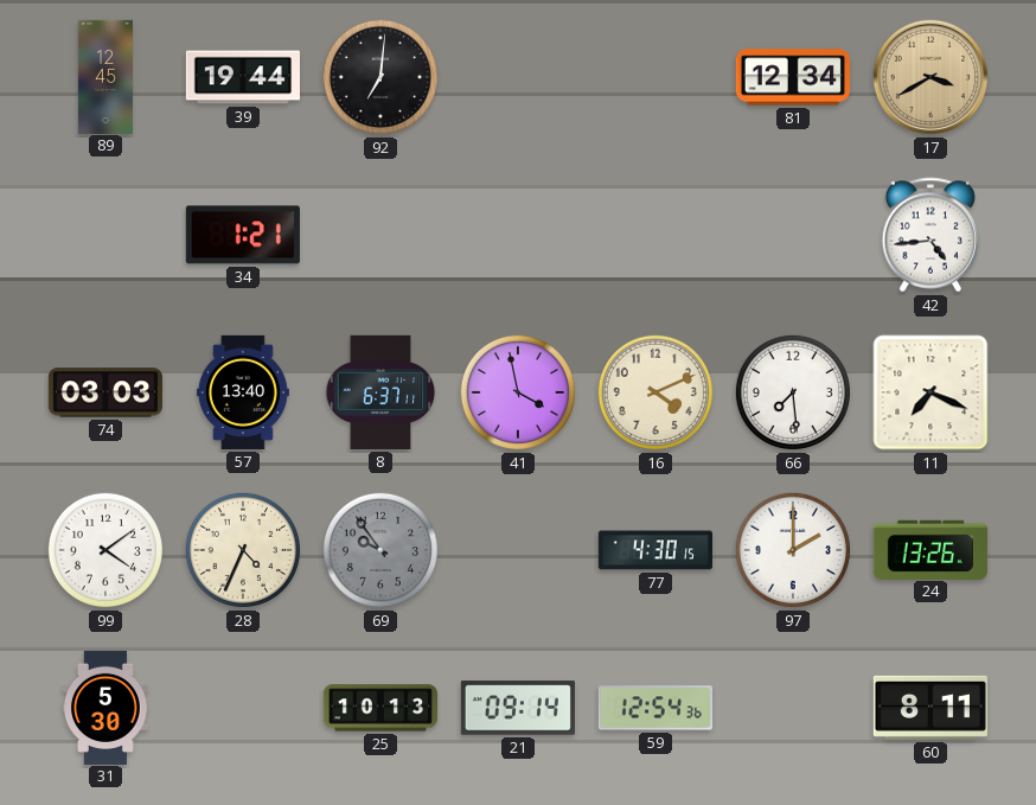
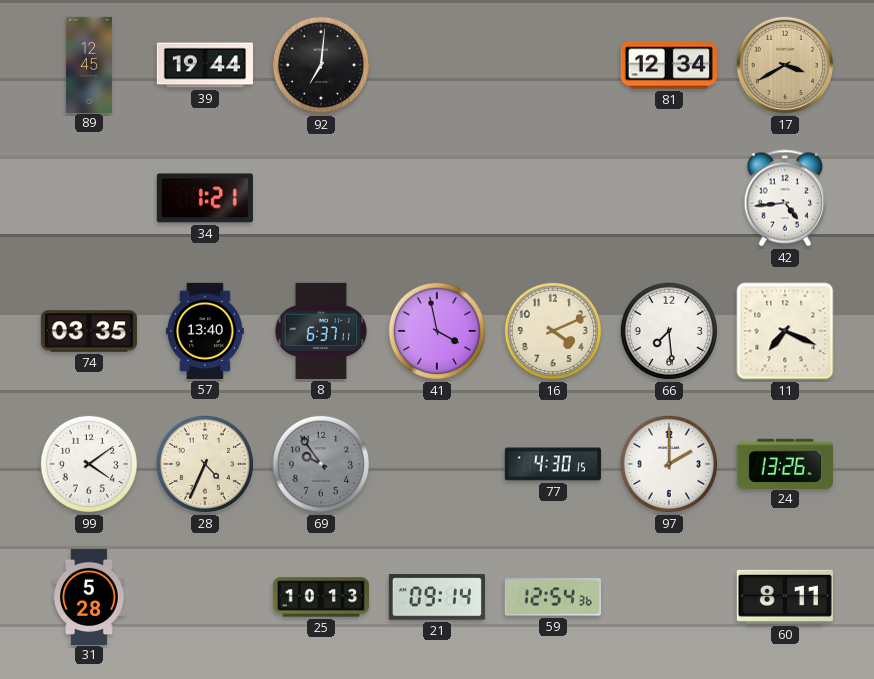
74: 03:03 -> 03:35 (88, 331)
31: 5:30 -> 5:28 (89, 596)
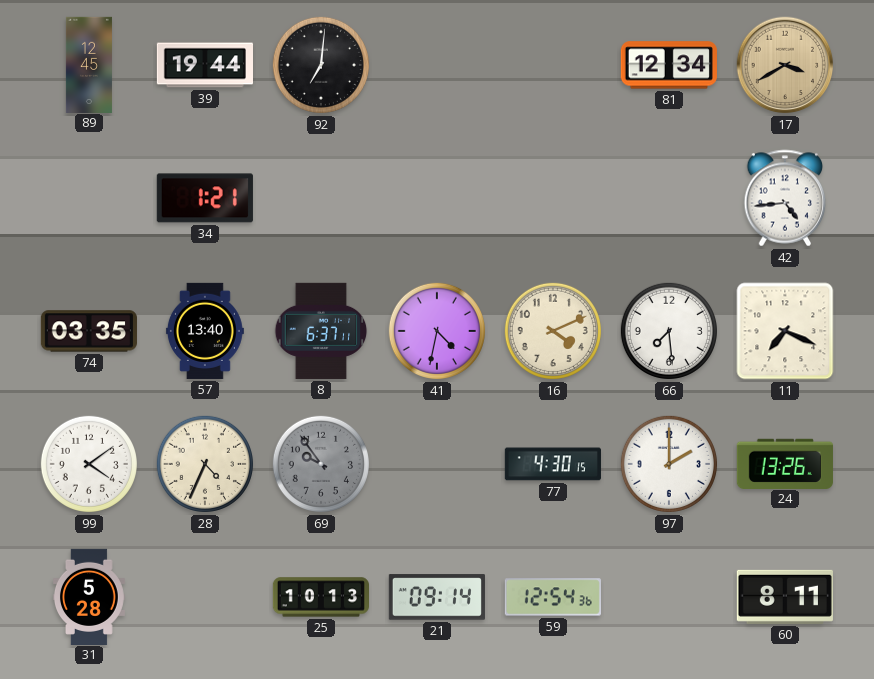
41: 3:58 -> 4:32 (437, 331)
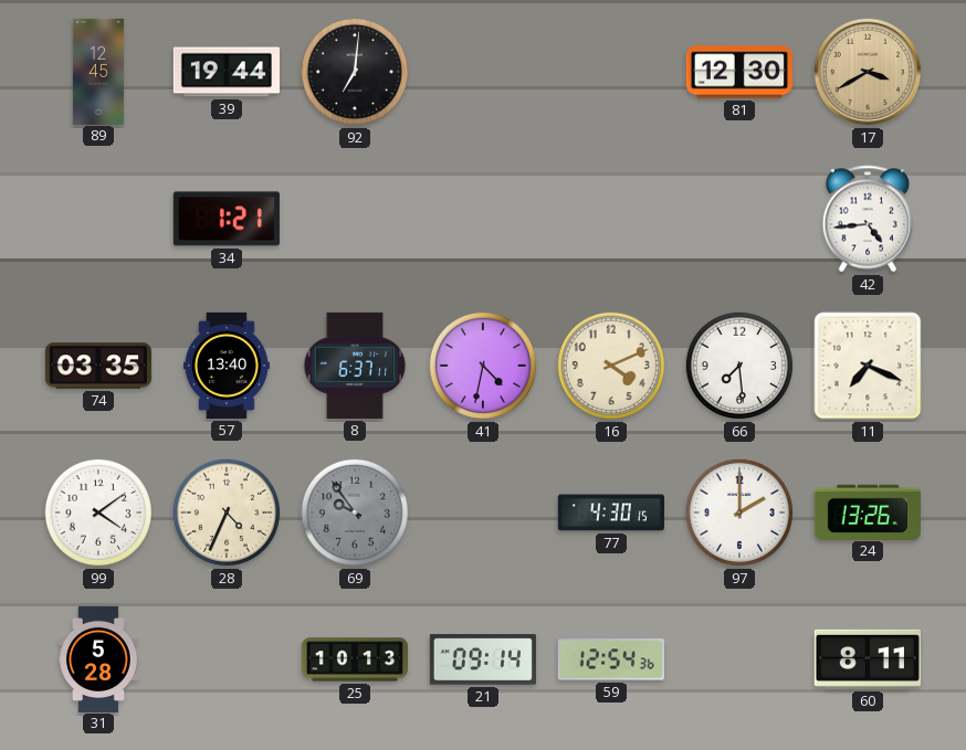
81: 12:34 -> 12:30 (739, 72)
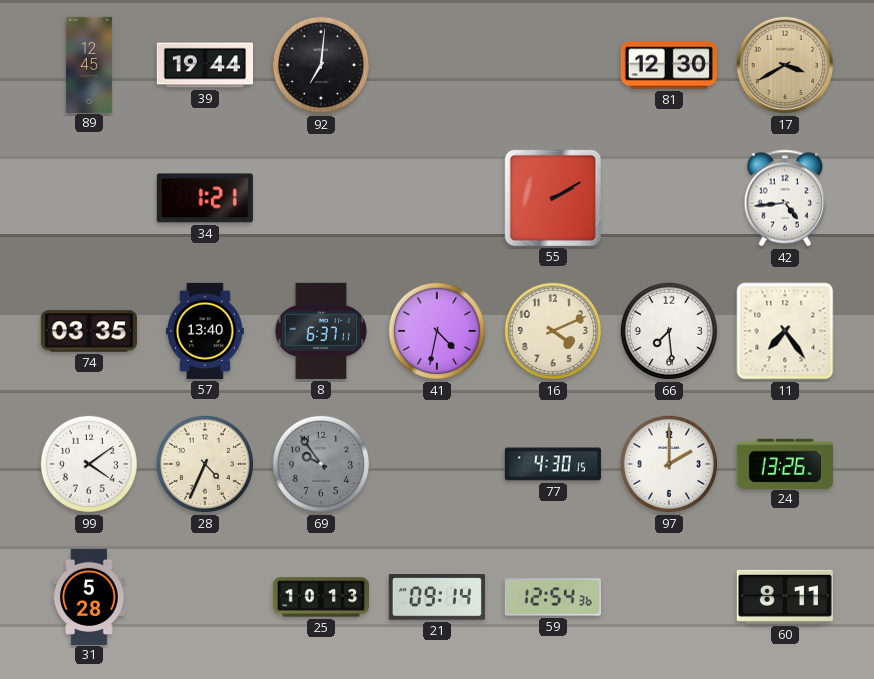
55: none -> 2:10 (553, 198)
11: 7:19 -> 7:24 (785, 331)
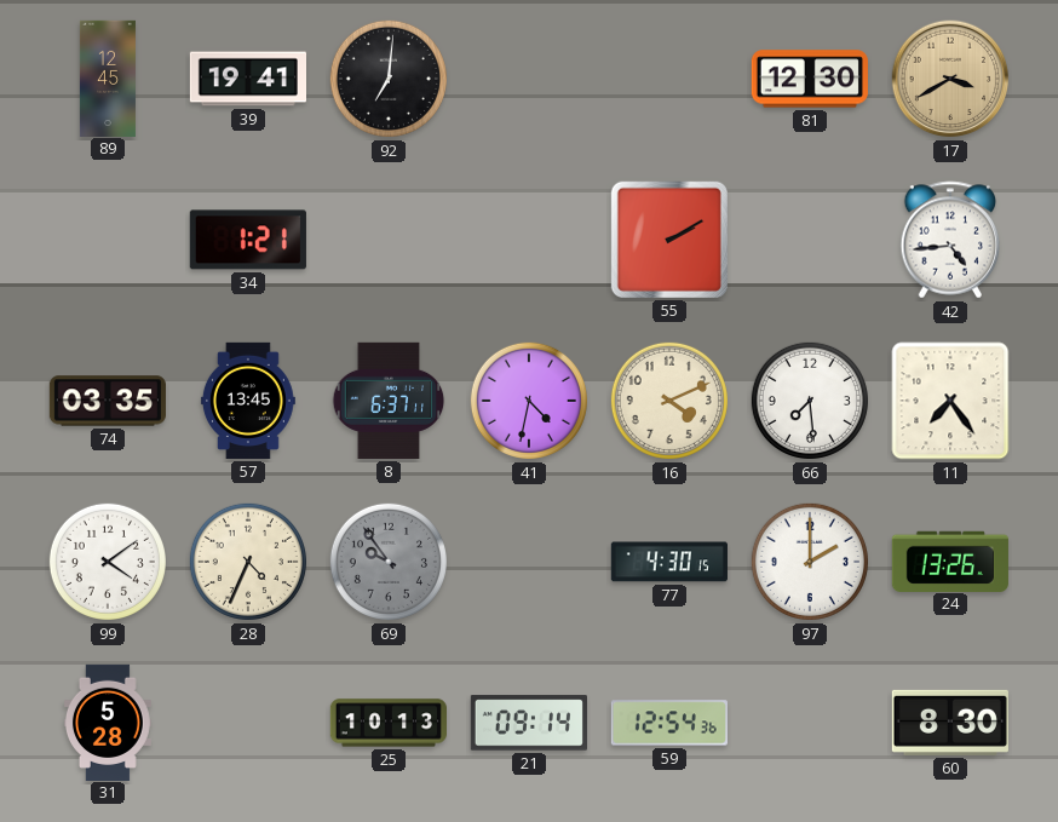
39: 19:44 -> 19:41 (247, 79)
57: 13:40 -> 13:45 (248, 401)
60: 8:11 -> 8:30 (950, 723)
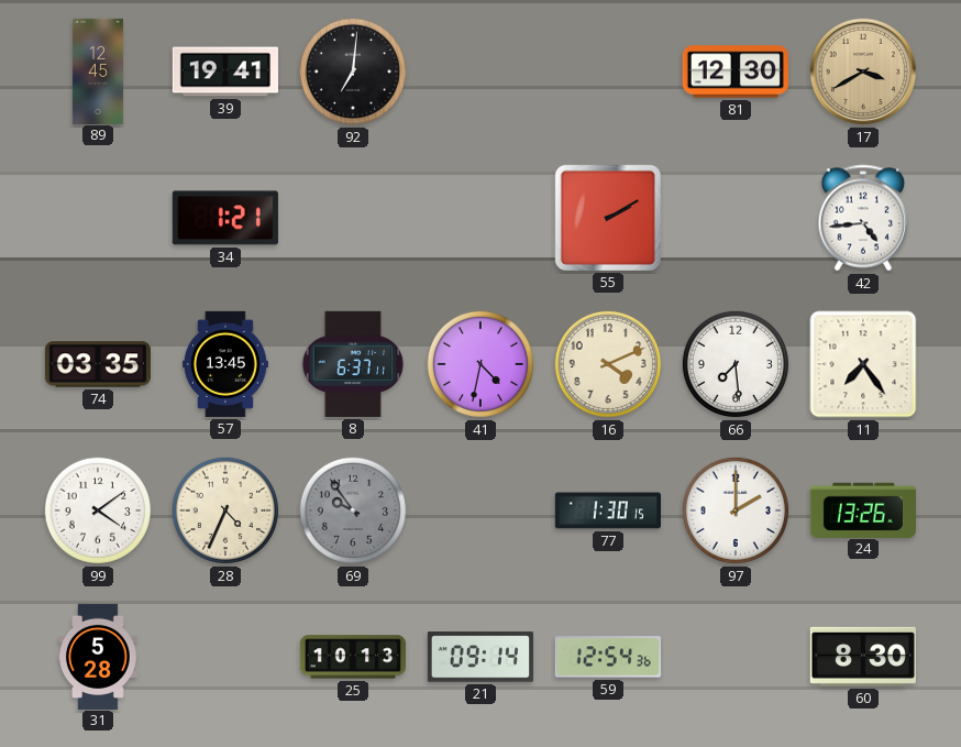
77: 4:30 -> 1:30 (608, 510)
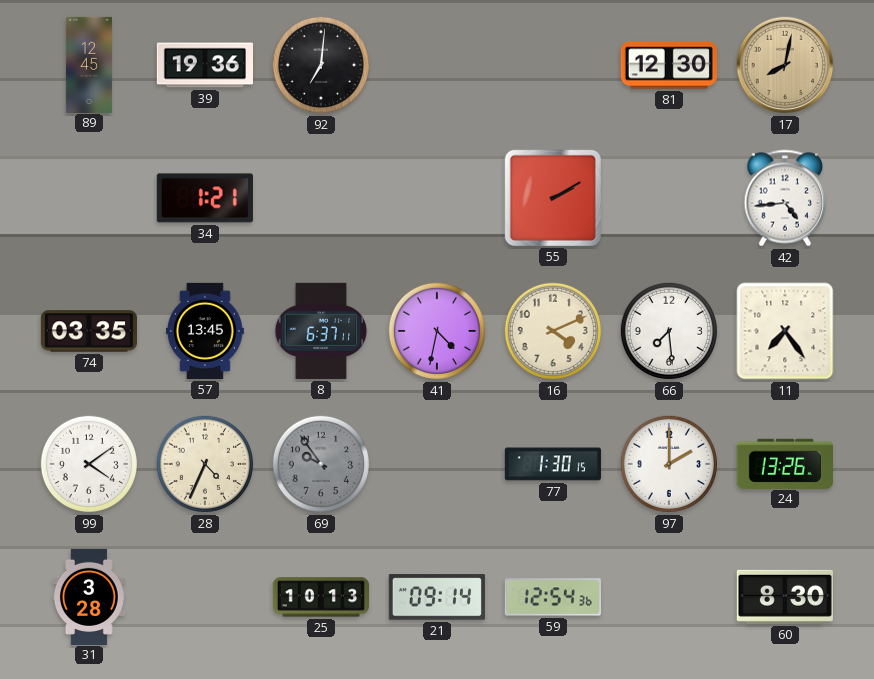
39: 19:41 -> 19:36 (204, 65)
17: 3:40 -> 8:02 (785, 65)
31: 5:28 -> 3:28 (89, 596)
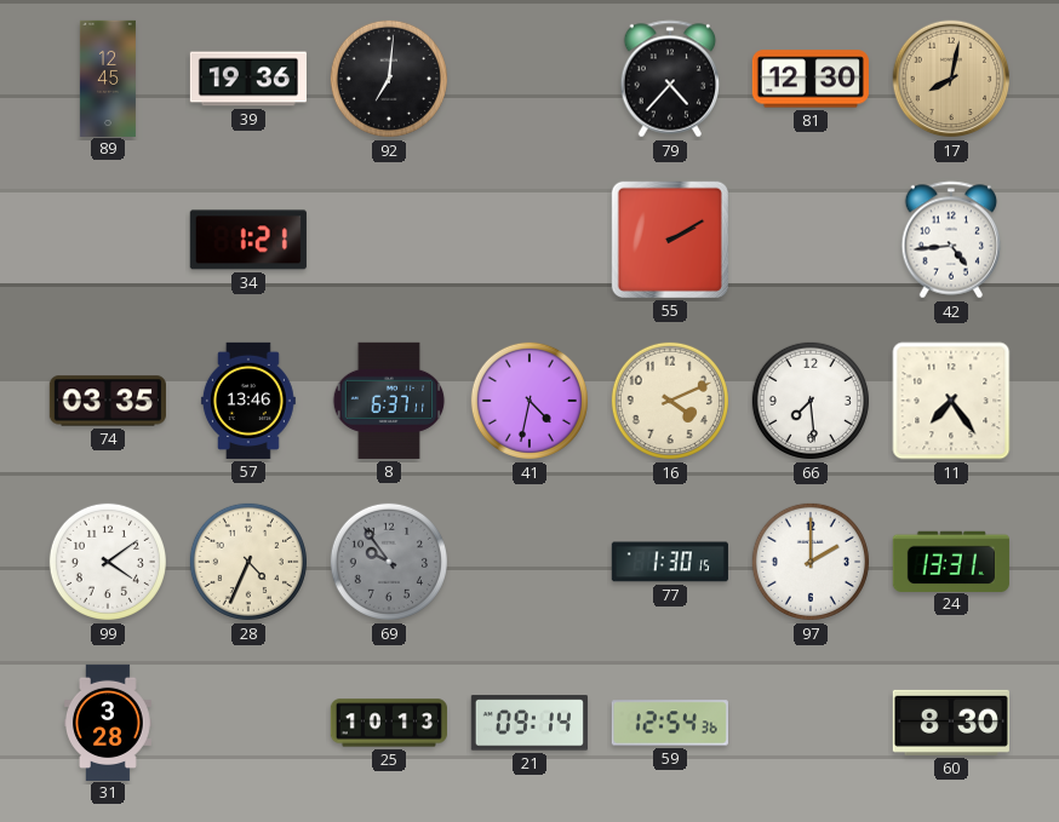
79: none -> 4:37 (670, 79)
57: 13:45 -> 13:46 (248, 401)
24: 13:26 -> 13:31 (951, 561)
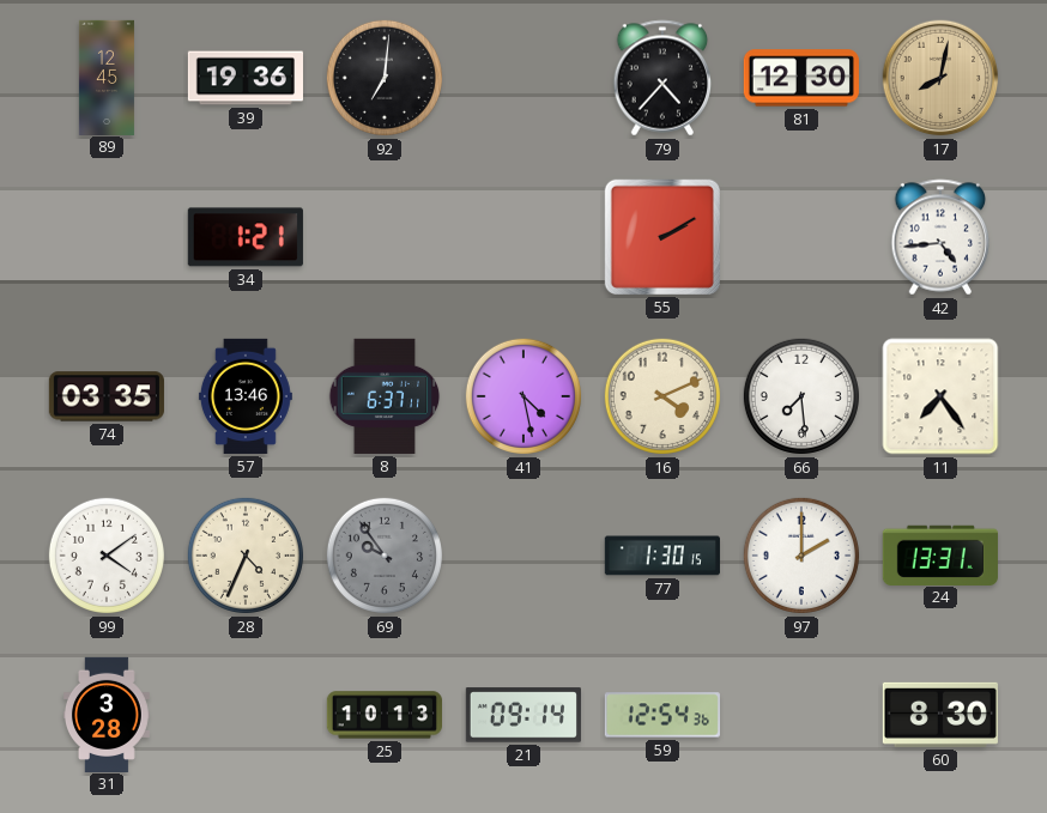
41: 4:32 -> 4:28 (523, 396)
